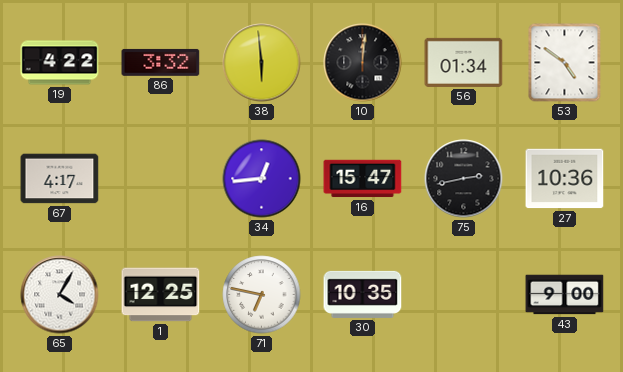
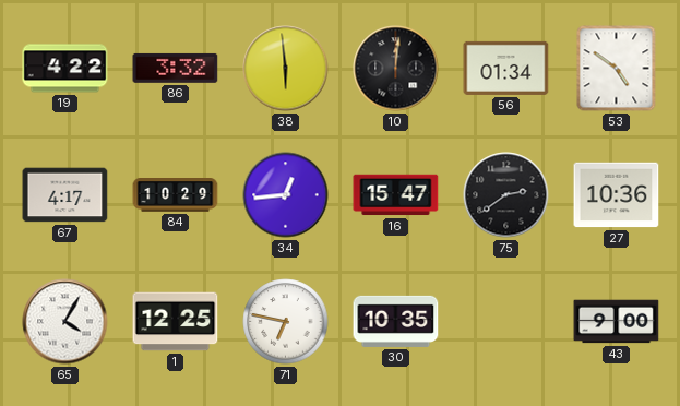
84: none -> 10:29 (176, 195)
75: 2:43 -> 2:39 (506, 195)
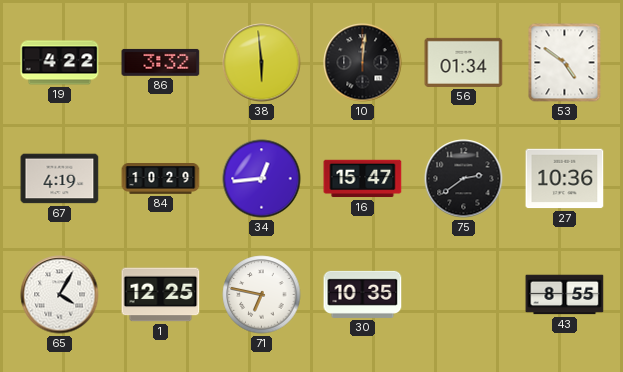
67: 4:17 -> 4:19 (60, 179)
43: 9:00 -> 8:55 (565, 295)
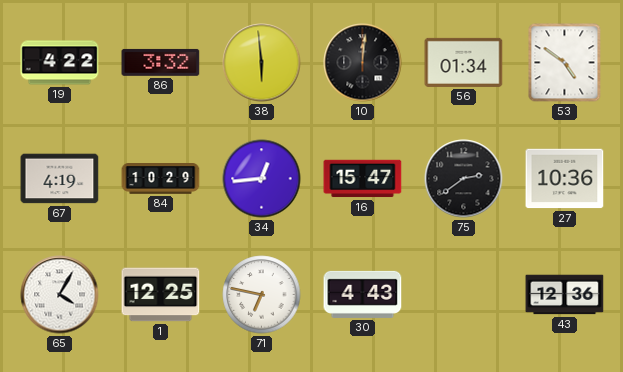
30: 10:35 -> 4:43 (363, 294)
43: 8:55 -> 12:36 (565, 295)
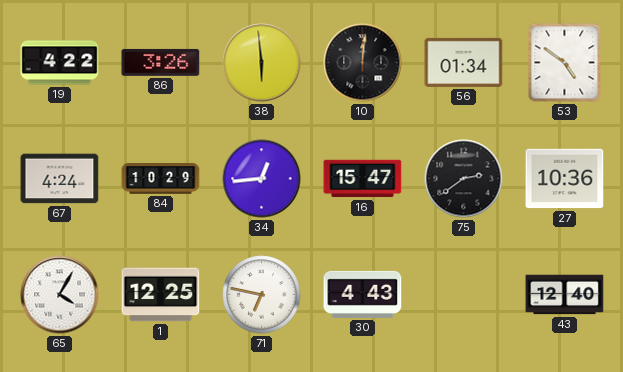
86: 3:32 -> 3:26 (161, 62)
67: 4:19 -> 4:24 (60, 179)
43: 12:36 -> 12:40 (565, 295)
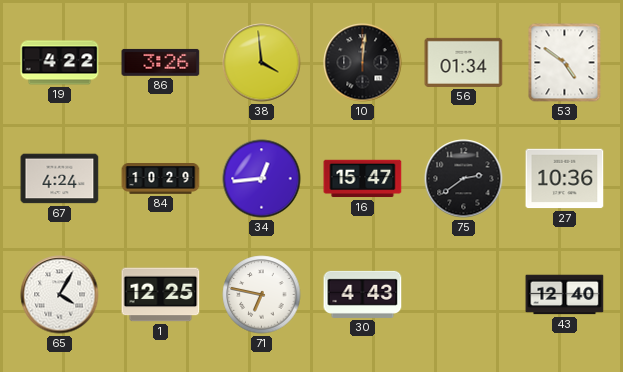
38: 5:59 -> 3:59 (262, 63)
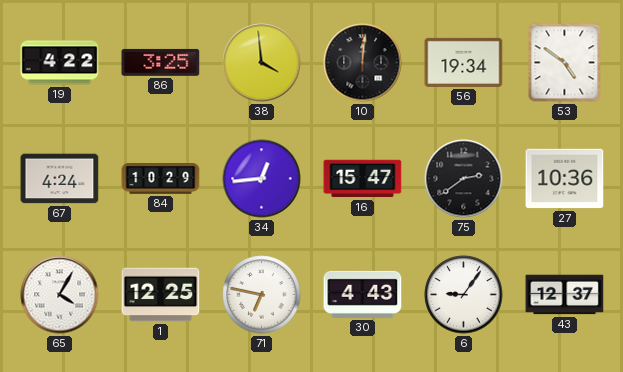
86: 3:26 -> 3:25 (161, 62)
56: 01:34 -> 19:34 (464, 62)
6: none -> 9:06 (464, 295)
43: 12:40 -> 12:37 (565, 295)
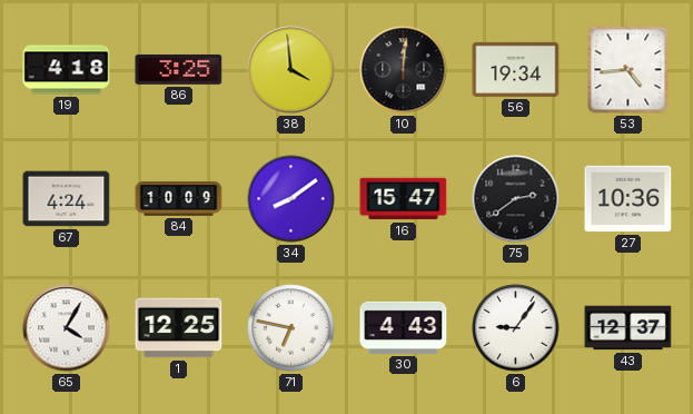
19: 4:22 -> 4:18 (67, 70)
53: 4:51 -> 4:44 (628, 70)
84: 10:29 -> 10:09 (179, 199)
34: 12:44 -> 8:09 (291, 199)
